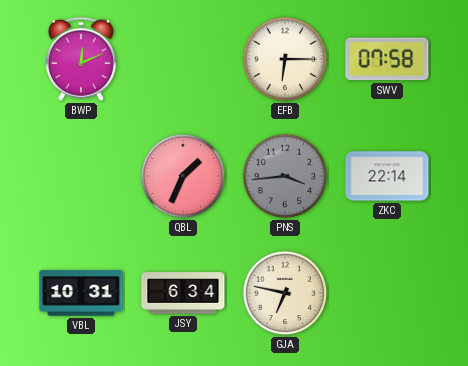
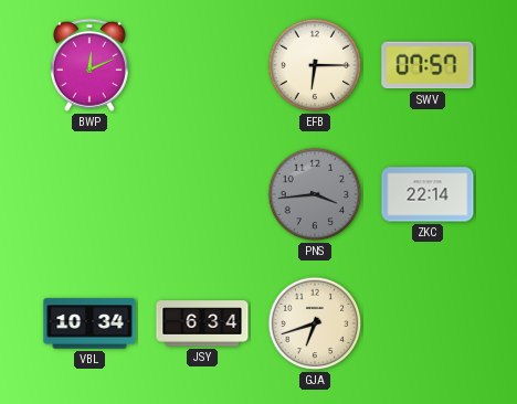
SWV: 07:58 -> 07:57 (428, 65)
QBL: 1:34 -> none (183, 176)
VBL: 10:31 -> 10:34 (89, 323)
GJA: 6:47 -> 6:42 (315, 323)
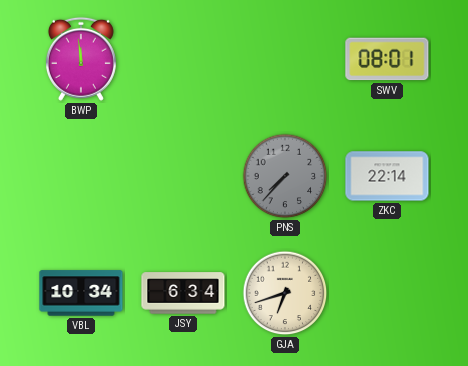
BWP: 12:11 -> 11:59 (81, 59)
EFB: 6:15 -> none (315, 65)
SWV: 07:57 -> 08:01 (387, 59)
PNS: 3:44 -> 7:37 (285, 176)
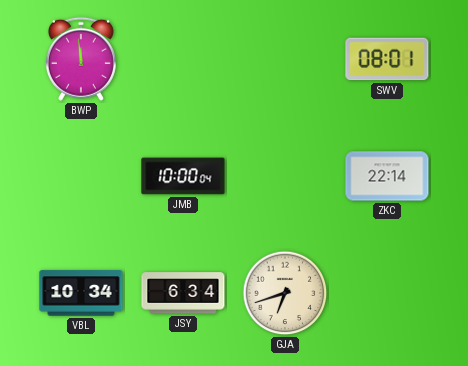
JMB: none -> 10:00 (183, 176)
PNS: 7:37 -> none (285, 176)
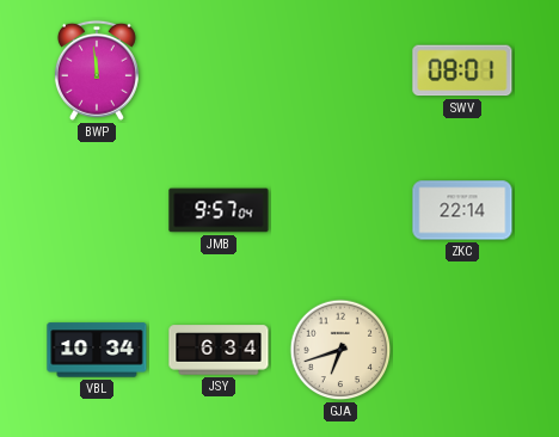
JMB: 10:00 -> 9:57 (219, 210)
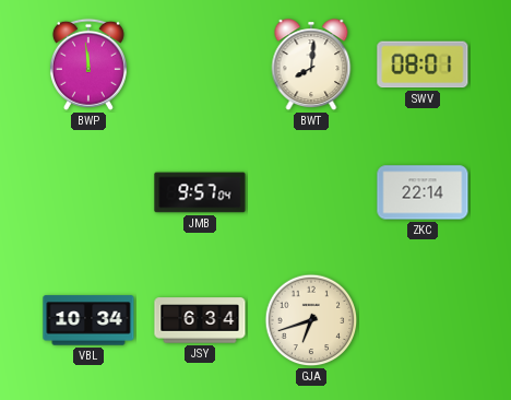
BWT: none -> 8:01 (311, 66)
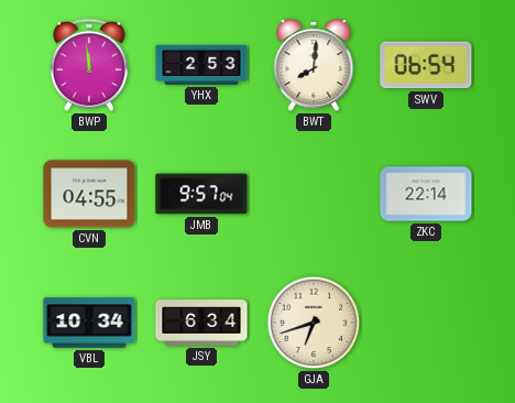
YHX: none -> 2:53 (201, 65)
SWV: 08:01 -> 06:54 (426, 65)
CVN: none -> 04:55 (89, 194)
